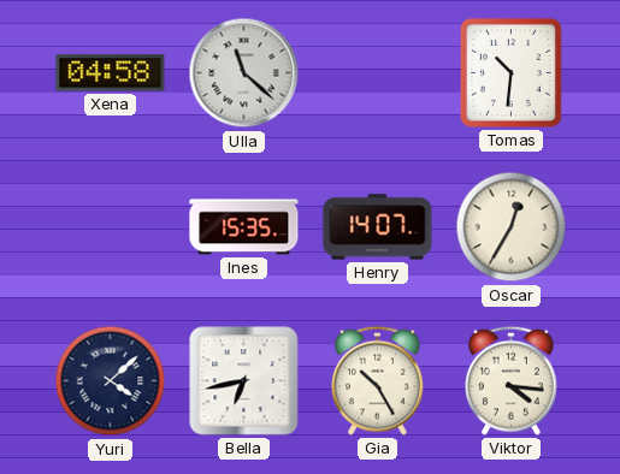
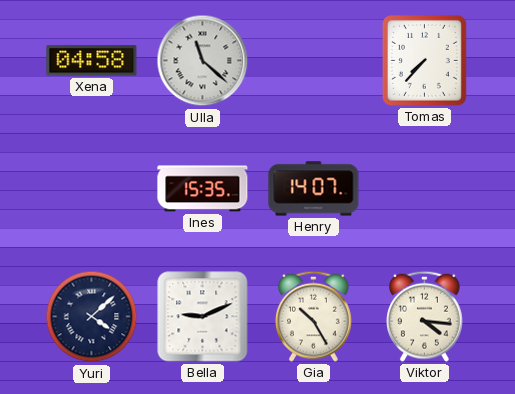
Tomas: 10:31 -> 7:37 (424, 60)
Oscar: 12:35 -> none (512, 227)
Bella: 6:43 -> 9:11 (203, 317)
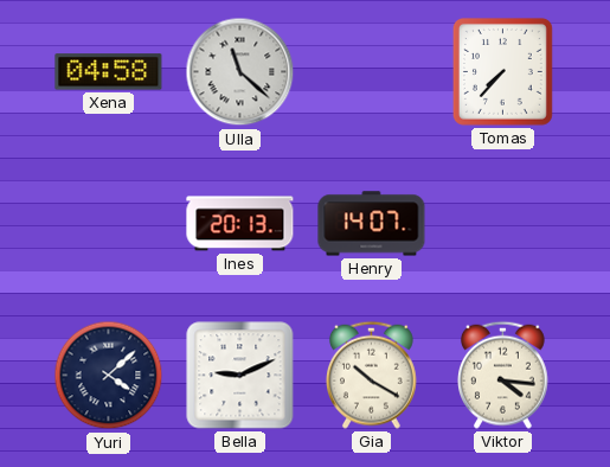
Ines: 15:35 -> 20:13 (240, 224)
Gia: 10:25 -> 10:20 (372, 375)
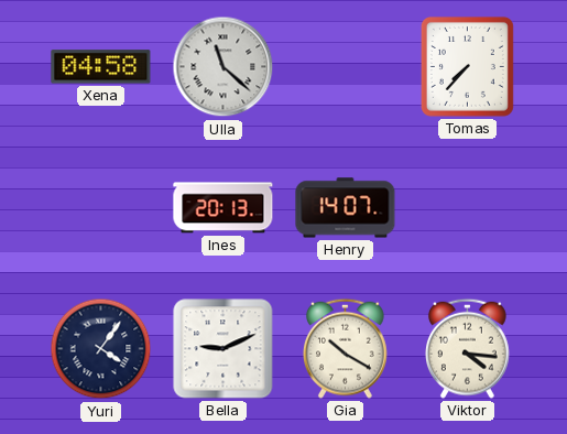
Yuri: 4:08 -> 4:06 (101, 349)
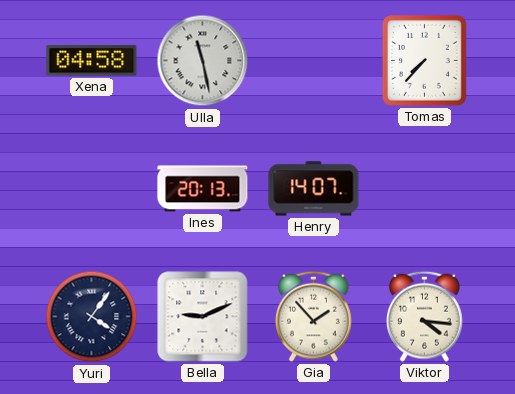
Ulla: 11:22 -> 11:28 (203, 61)
Gia: 10:20 -> 1:53 (314, 316)
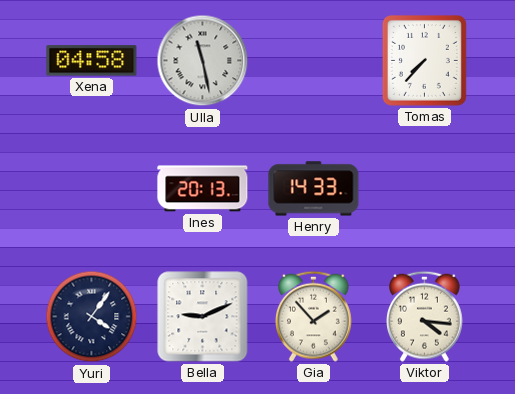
Henry: 14:07 -> 14:33 (314, 189)
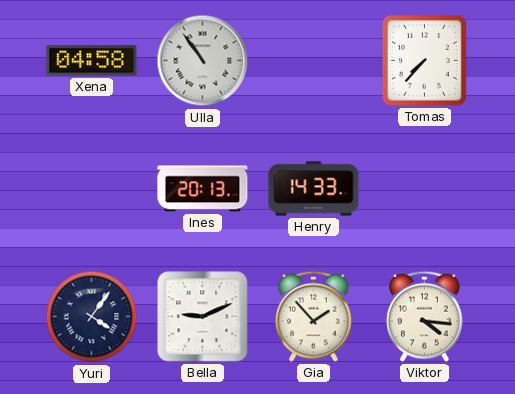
Ulla: 11:28 -> 10:54 (203, 61)
